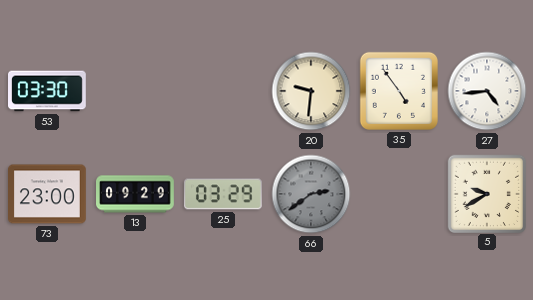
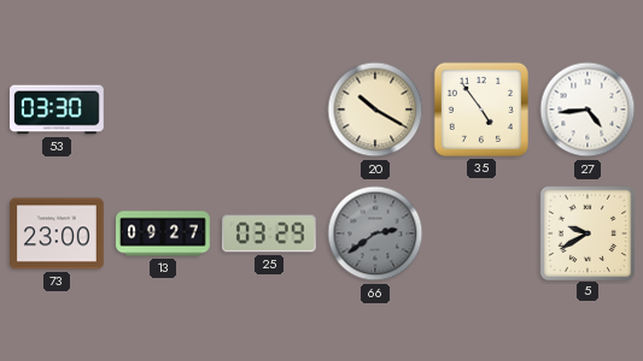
20: 9:31 -> 10:20 (375, 110)
13: 09:29 -> 09:27 (164, 233)
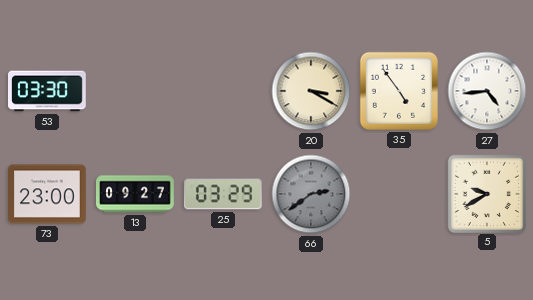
20: 10:20 -> 3:20 (311, 91)
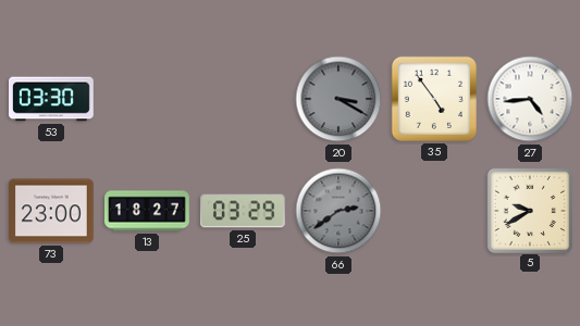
20 dial: cream -> grey (338, 99)
13: 09:27 -> 18:27 (148, 211)
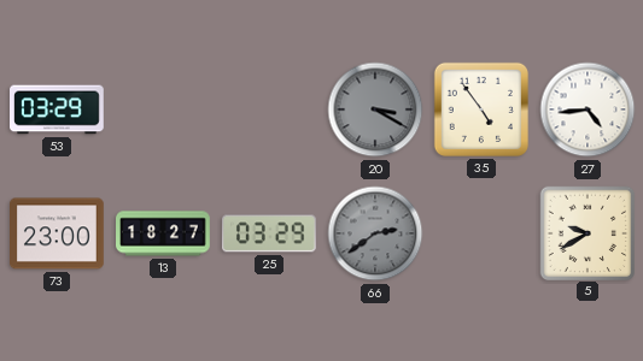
53: 03:30 -> 03:29 (58, 110)
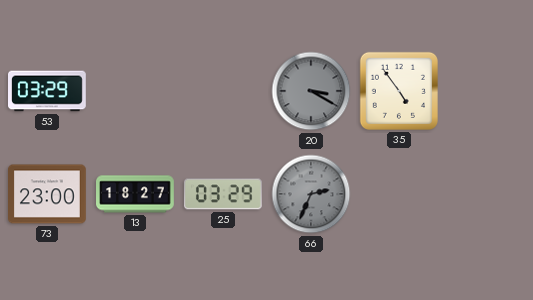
27: 4:44 -> none (588, 110)
66: 2:39 -> 2:34 (311, 194)
5: 9:40 -> none (586, 232)
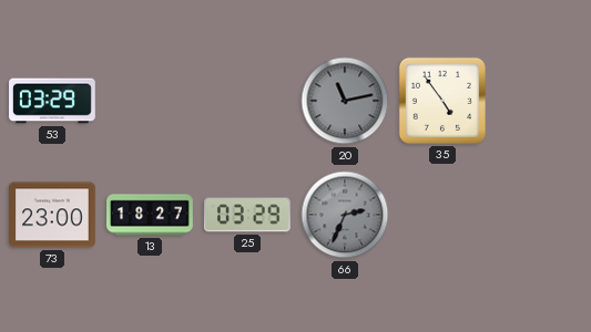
20: 3:20 -> 11:13 (345, 101)
